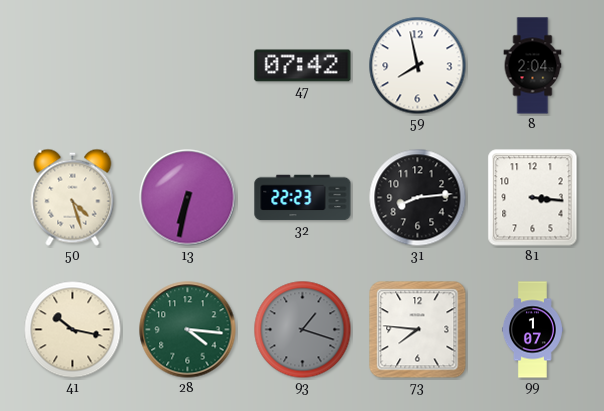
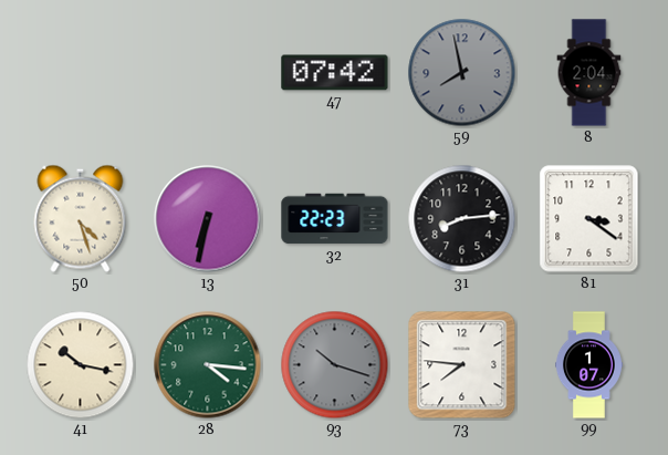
59 dial: white -> grey (462, 73)
81: 3:16 -> 3:21 (589, 219)
93: 1:18 -> 10:18 (335, 365)
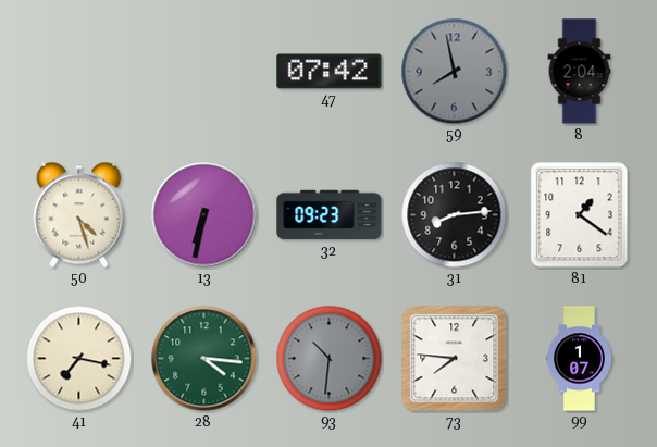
32: 22:23 -> 09:23 (330, 215)
81: 3:21 -> 1:21 (580, 215)
41: 10:17 -> 7:17 (79, 359)
93: 10:18 -> 10:31 (330, 359)
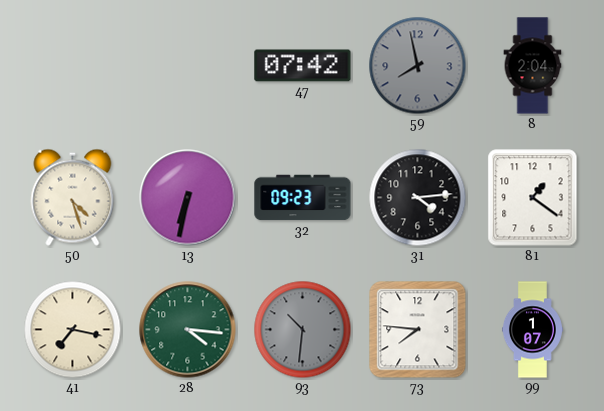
31: 8:14 -> 4:14 (418, 198)
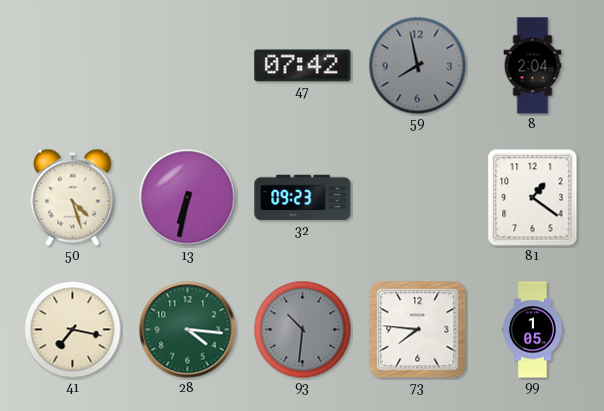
31: 4:14 -> none (418, 198)
99: 1:07 -> 1:05 (533, 330)
